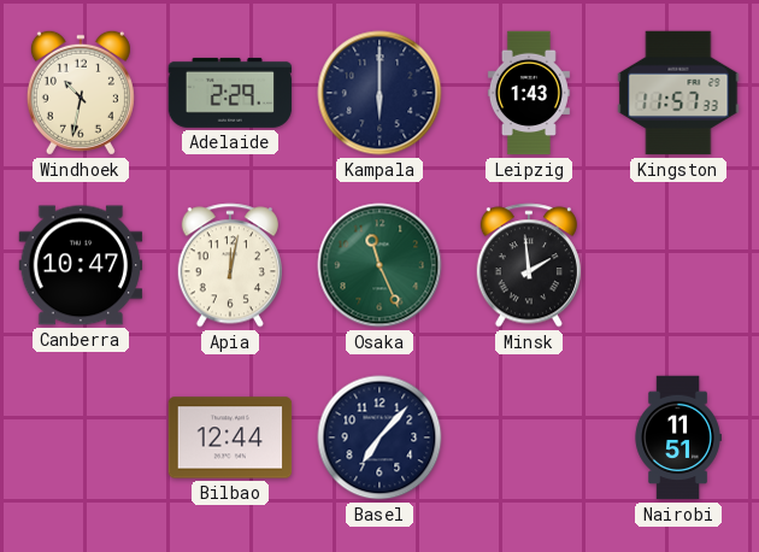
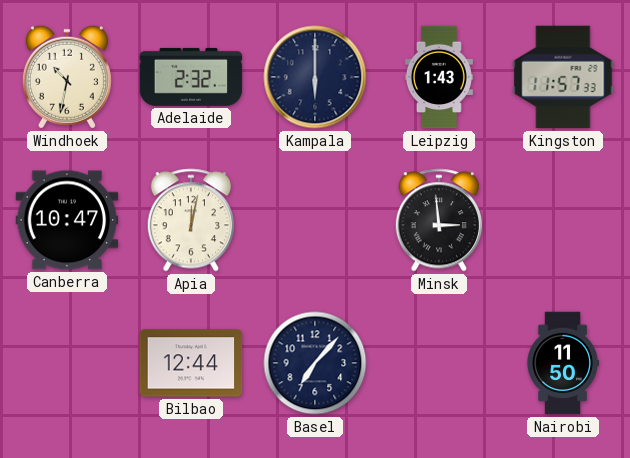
Adelaide: 2:29 -> 2:32 (191, 77)
Osaka: 11:26 -> none (379, 265)
Minsk: 1:59 -> 2:59 (438, 220)
Nairobi: 11:51 -> 11:50 (563, 363)
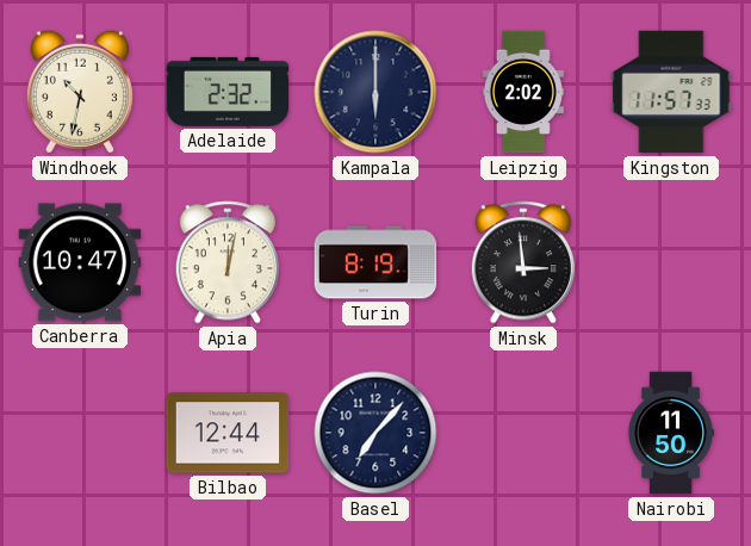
Leipzig: 1:43 -> 2:02 (523, 92)
Turin: none -> 8:19 (375, 262)
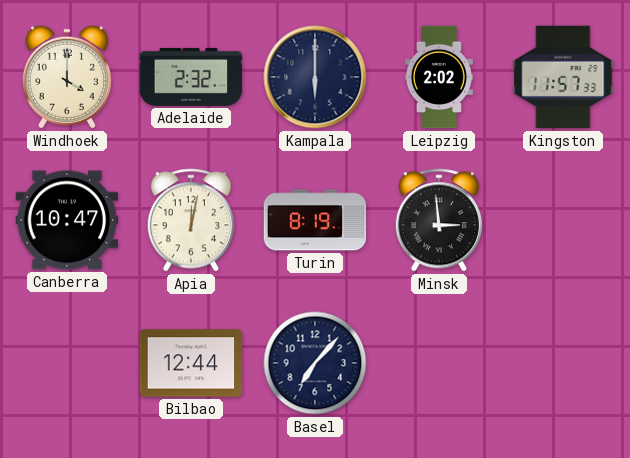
Windhoek: 10:32 -> 4:00 (67, 77)
Nairobi: 11:50 -> none (671, 433)
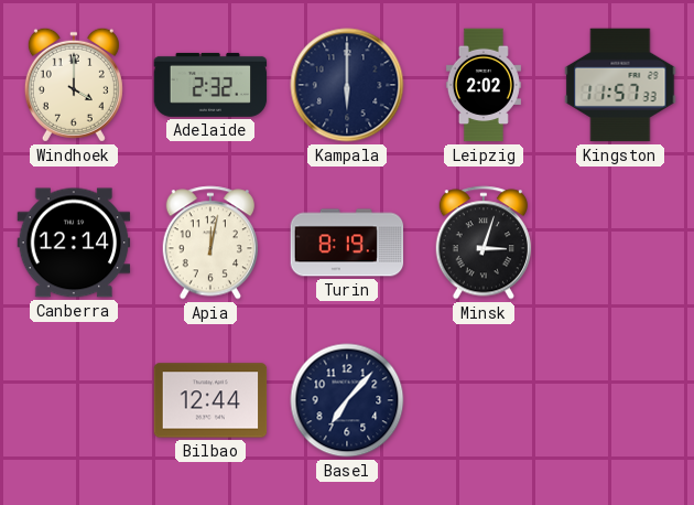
Canberra: 10:47 -> 12:14 (74, 243)
Minsk: 2:59 -> 3:03 (482, 243)
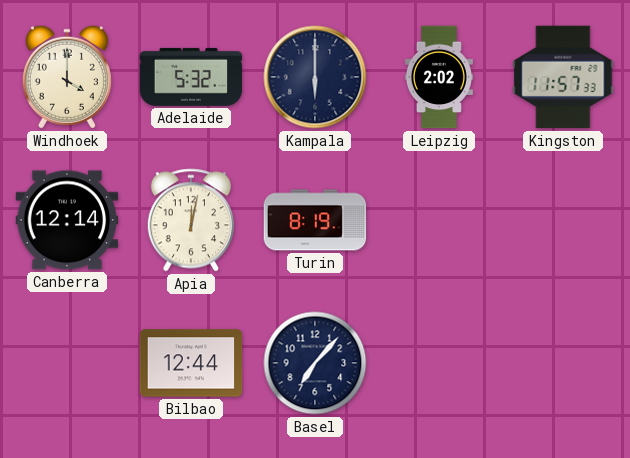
Adelaide: 2:32 -> 5:32 (191, 77)
Minsk: 3:03 -> none (482, 243)
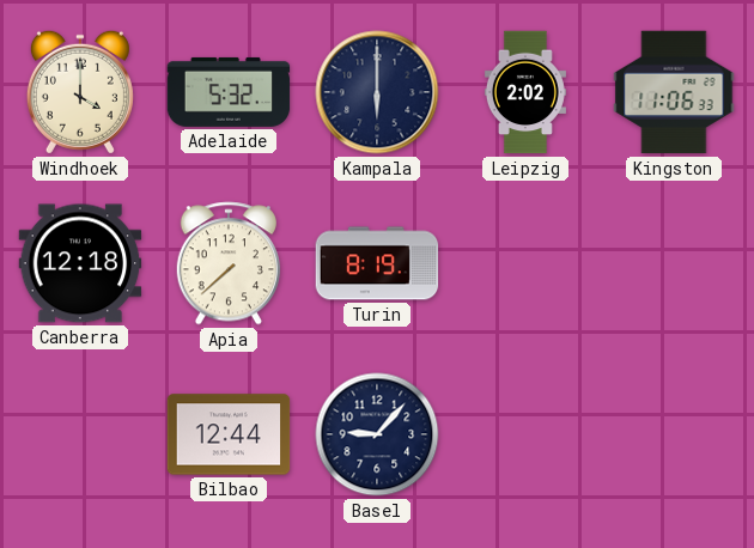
Kingston: 11:57 -> 11:06 (674, 92)
Canberra: 12:14 -> 12:18 (80, 263)
Apia: 12:02 -> 7:38 (227, 263)
Basel: 7:07 -> 9:07 (377, 434)
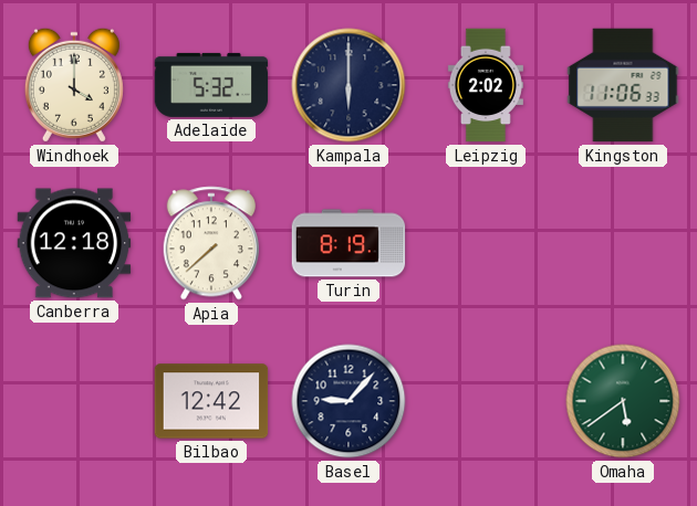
Bilbao: 12:44 -> 12:42 (211, 401)
Omaha: none -> 5:39 (623, 401)
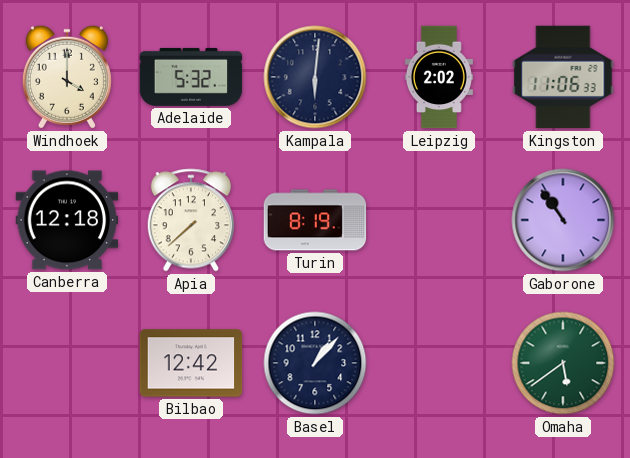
Kampala: 6:00 -> 6:01 (315, 77)
Gaborone: none -> 10:54 (563, 220)
Basel: 9:07 -> 1:07 (315, 363)
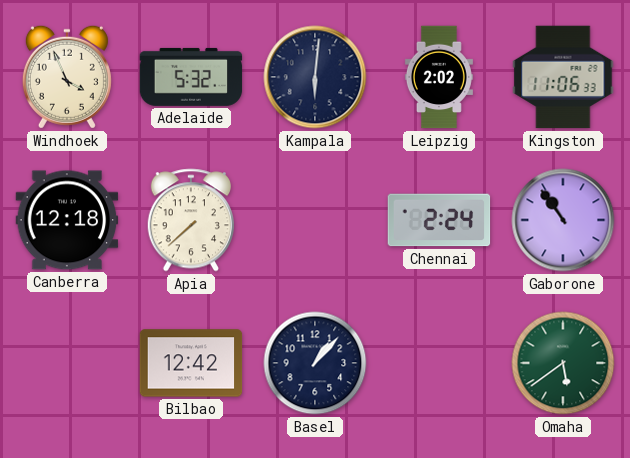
Windhoek: 4:00 -> 3:56 (67, 77)
Turin: 8:19 -> none (315, 220)
Chennai: none -> 2:24 (439, 220)
